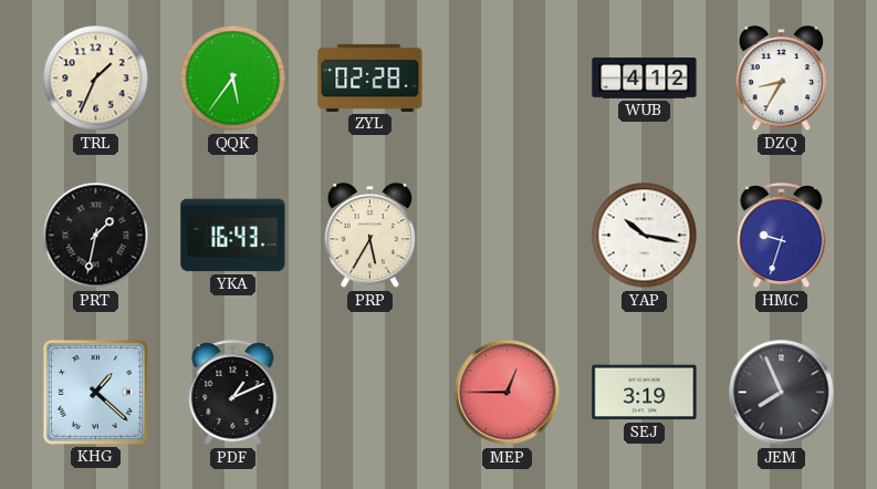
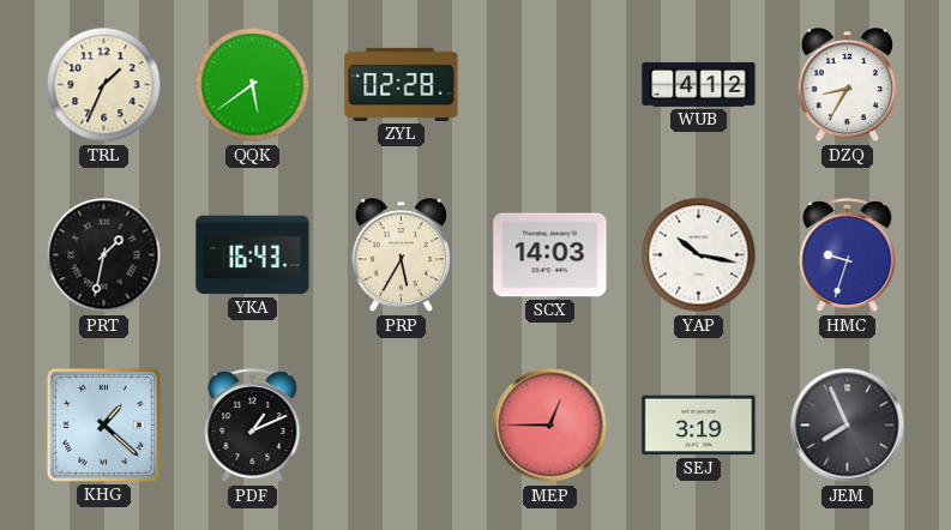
QQK: 5:36 -> 5:39 (253, 85)
SCX: none -> 14:03 (550, 255)
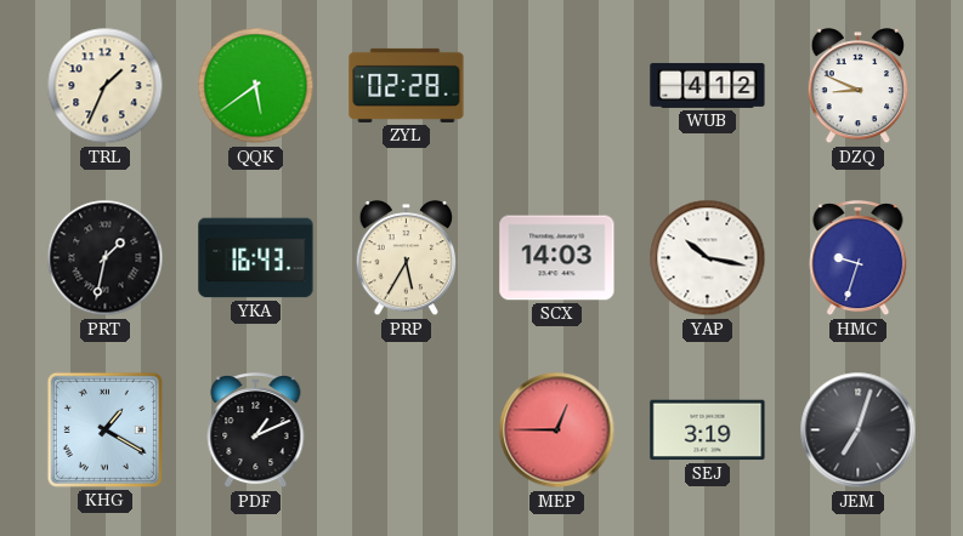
DZQ: 8:35 -> 8:49 (859, 86)
KHG: 1:22 -> 1:20 (104, 429)
JEM: 7:56 -> 7:03 (859, 430)
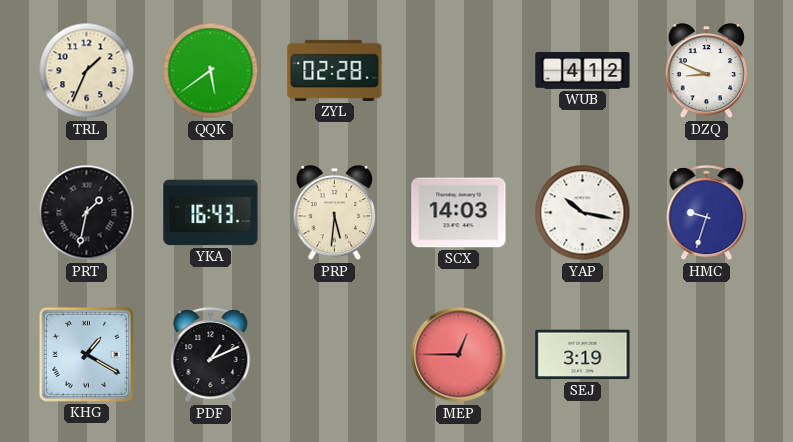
PRP: 5:35 -> 5:31 (335, 213)
JEM: 7:03 -> none (859, 430)
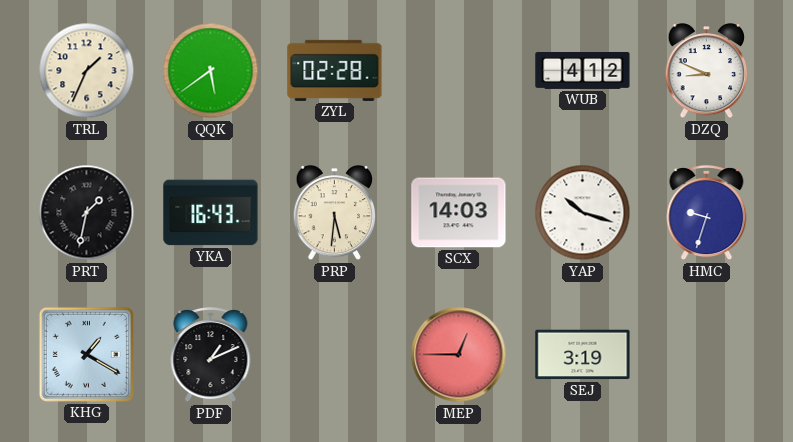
YAP: 10:17 -> 10:18 (583, 213)
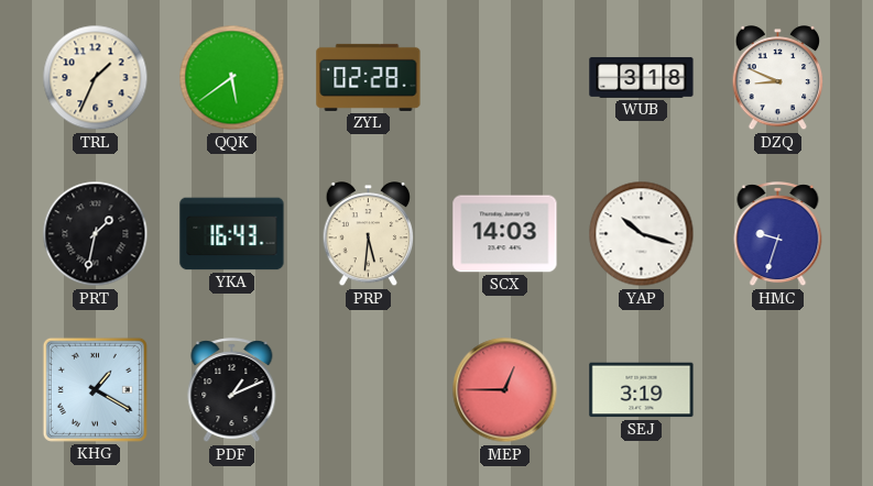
WUB: 4:12 -> 3:18 (642, 77)
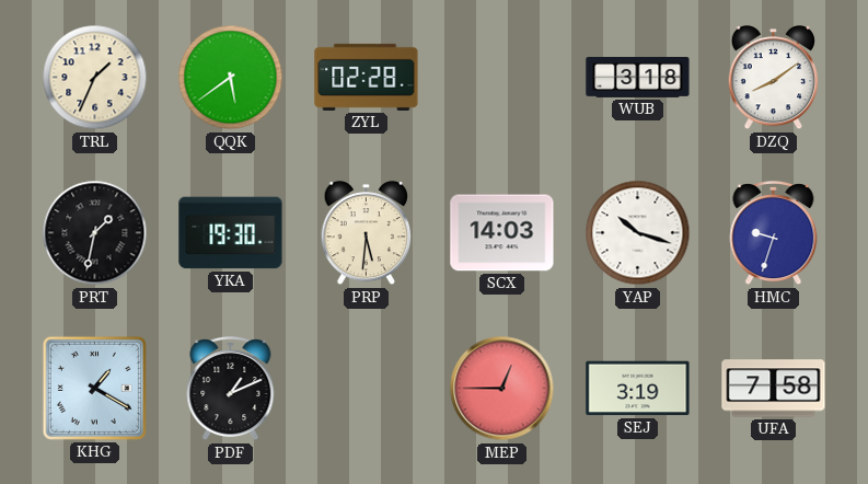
DZQ: 8:49 -> 8:09 (774, 78)
YKA: 16:43 -> 19:30 (231, 233)
UFA: none -> 7:58 (774, 389)
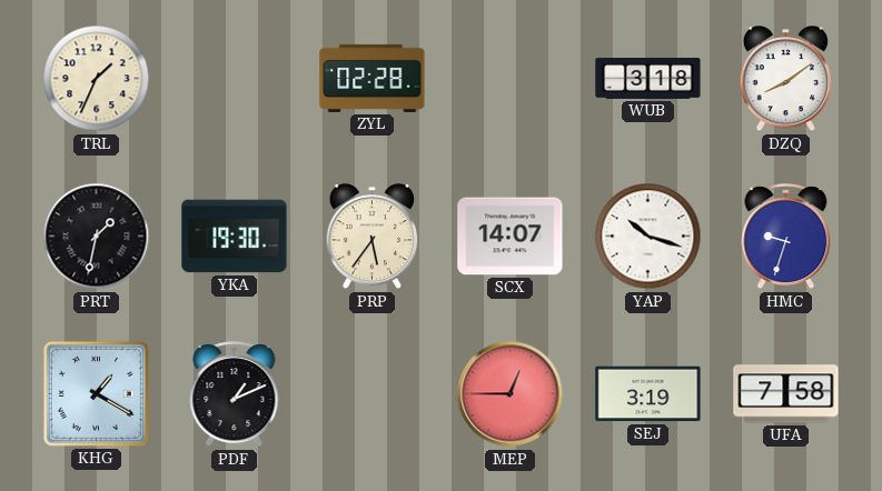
QQK: 5:39 -> none (231, 78)
PRP: 5:31 -> 5:36 (373, 237)
SCX: 14:03 -> 14:07 (511, 237)
